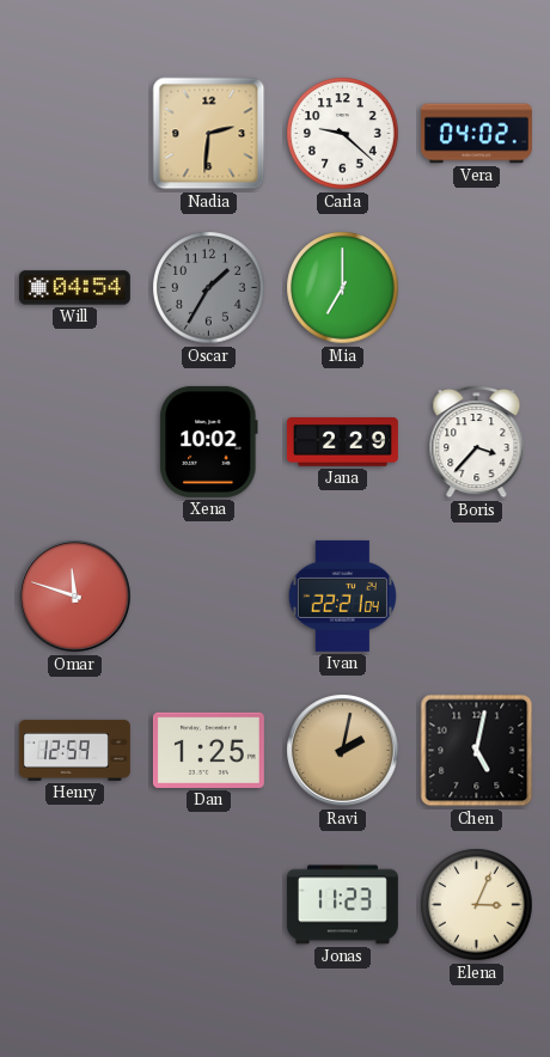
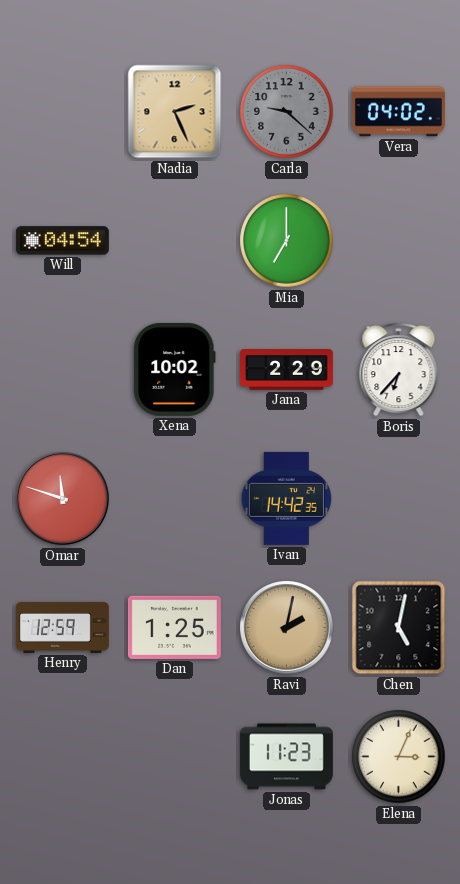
Nadia: 2:31 -> 2:26 (175, 112)
Carla dial: white -> grey (287, 112)
Oscar: 1:35 -> none (209, 288)
Boris: 3:37 -> 6:37 (399, 369)
Ivan: 22:21 -> 14:42 (286, 498)
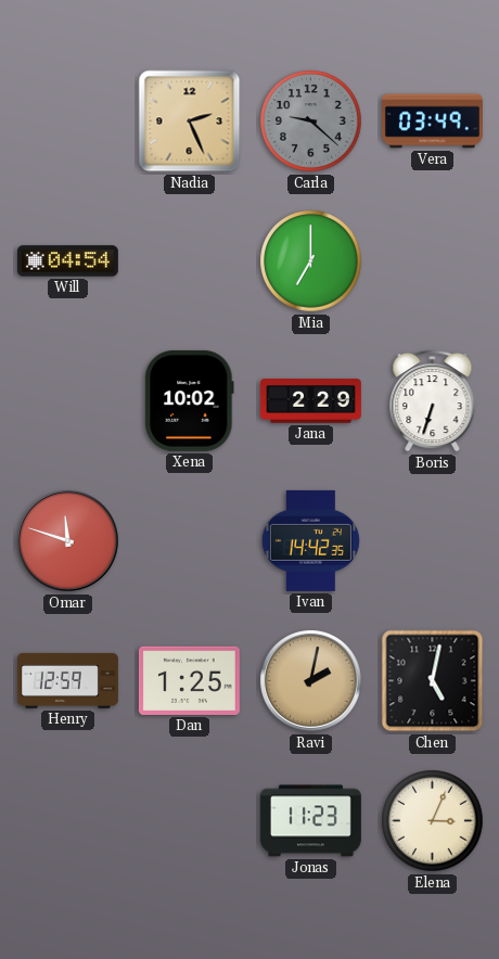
Vera: 04:02 -> 03:49 (432, 122)
Boris: 6:37 -> 6:33 (433, 400)
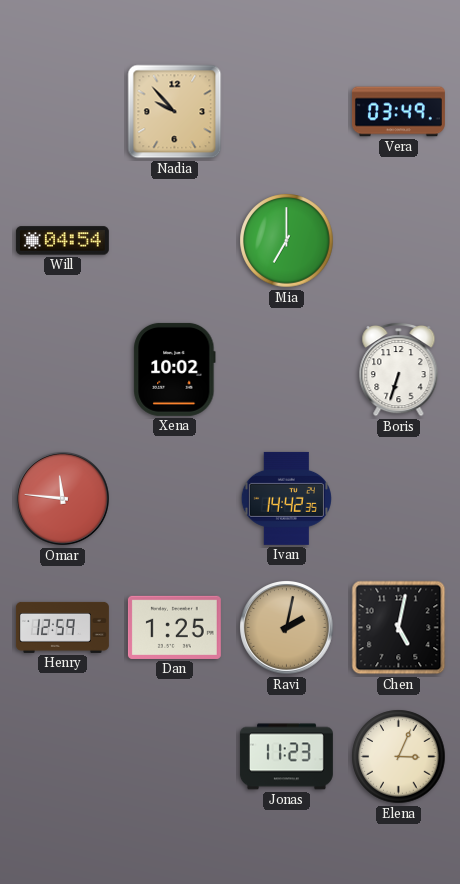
Nadia: 2:26 -> 9:53 (175, 112)
Carla: 9:22 -> none (311, 122)
Jana: 2:29 -> none (310, 401)
Omar: 11:48 -> 11:46 (63, 499)
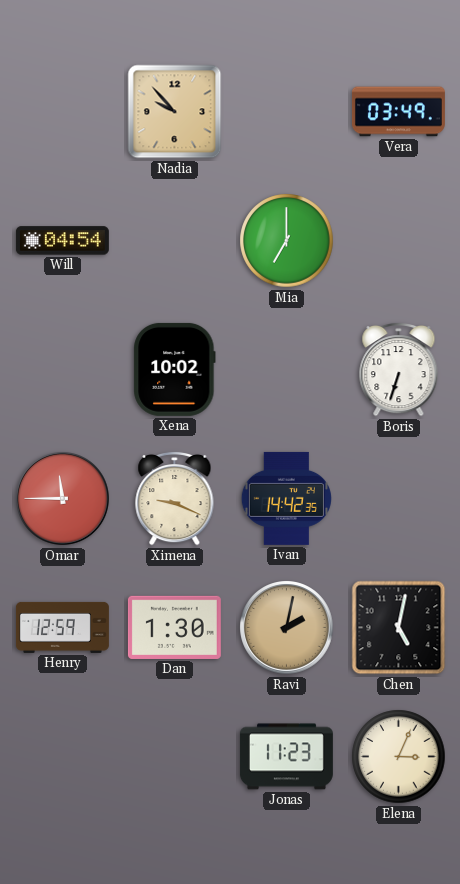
Omar: 11:46 -> 11:45 (63, 499)
Ximena: none -> 9:19 (175, 498)
Dan: 1:25 -> 1:30 (174, 627)
